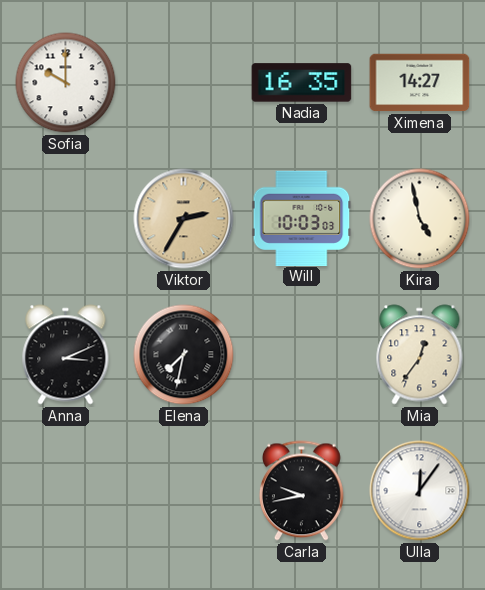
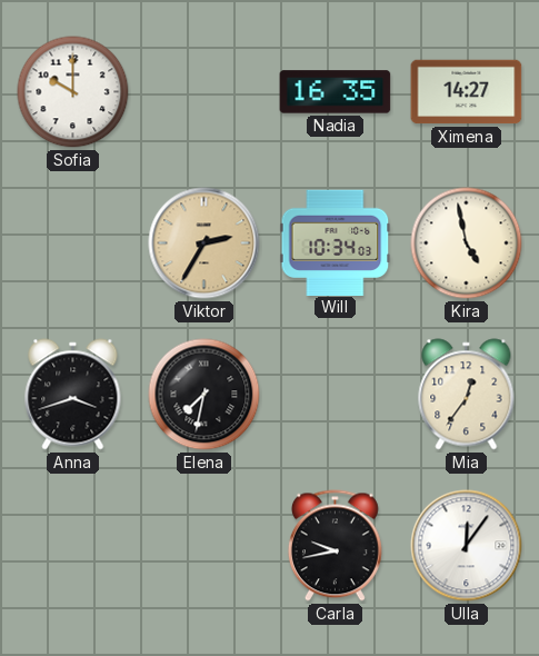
Will: 10:03 -> 10:34 (336, 242)
Anna: 3:11 -> 3:42 (73, 395)
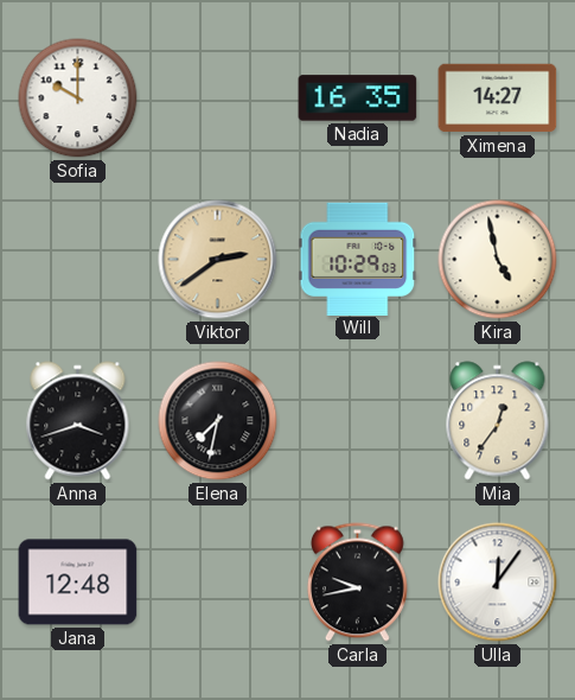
Viktor: 2:35 -> 2:39 (218, 260)
Will: 10:34 -> 10:29 (358, 259)
Jana: none -> 12:48 (78, 583)
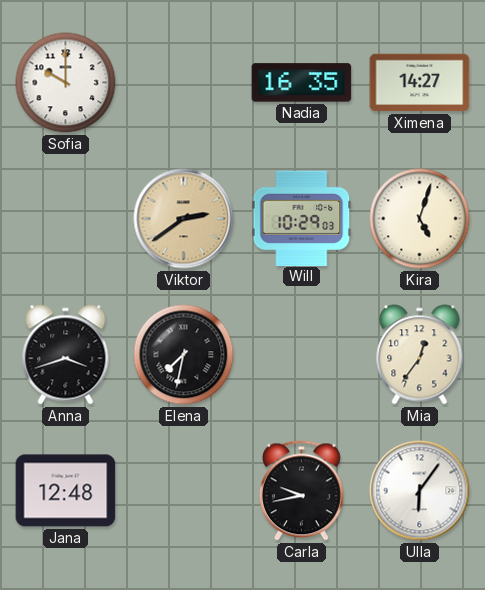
Kira: 4:58 -> 5:03 (420, 219)
Ulla: 12:06 -> 6:06 (420, 491)
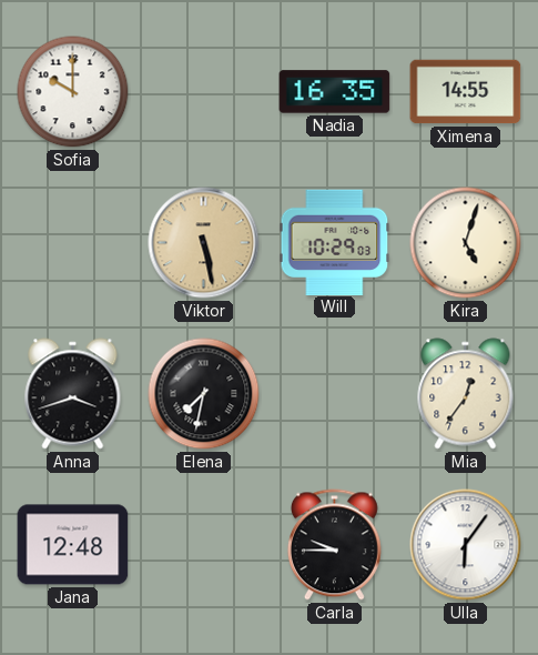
Ximena: 14:27 -> 14:55 (466, 92)
Viktor: 2:39 -> 5:28 (204, 243)
Carla: 9:43 -> 9:45 (334, 545)
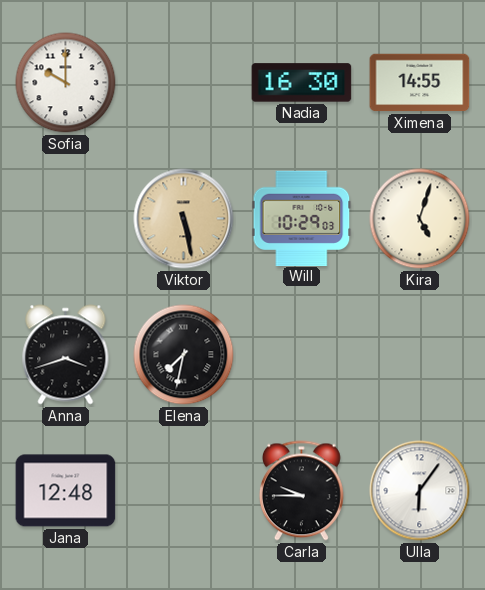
Nadia: 16:35 -> 16:30 (302, 83)
Mia: 12:36 -> none (466, 394)
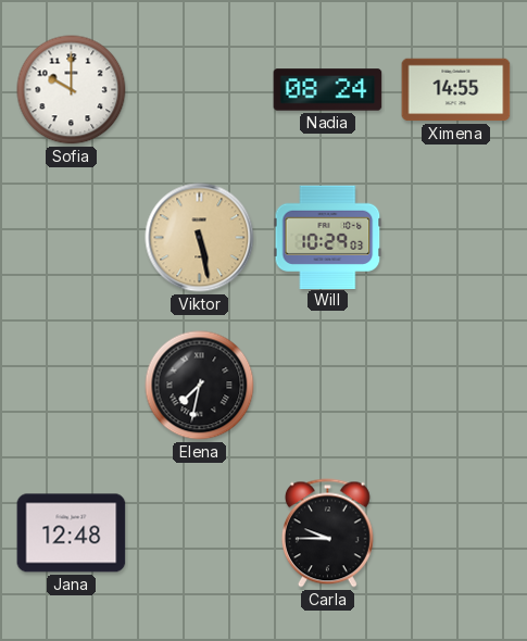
Nadia: 16:30 -> 08:24 (328, 90)
Kira: 5:03 -> none (420, 219)
Anna: 3:42 -> none (66, 355)
Ulla: 6:06 -> none (420, 491)
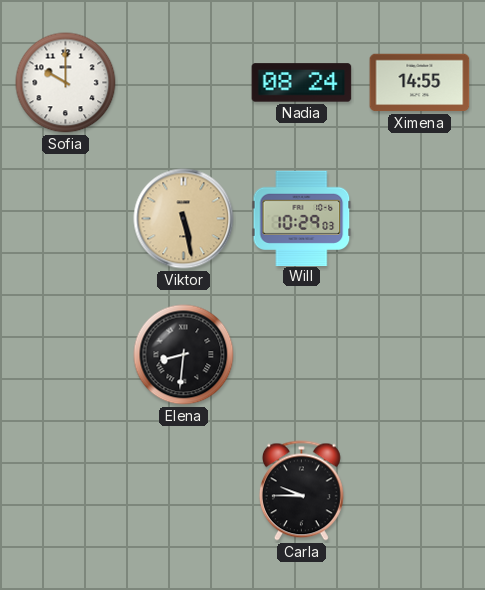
Elena: 7:32 -> 8:31 (184, 355)
Jana: 12:48 -> none (72, 533)
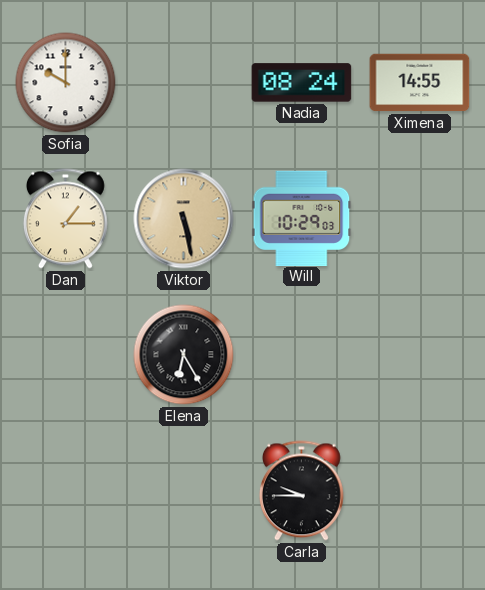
Dan: none -> 1:15 (65, 219)
Elena: 8:31 -> 6:25 (184, 355)
